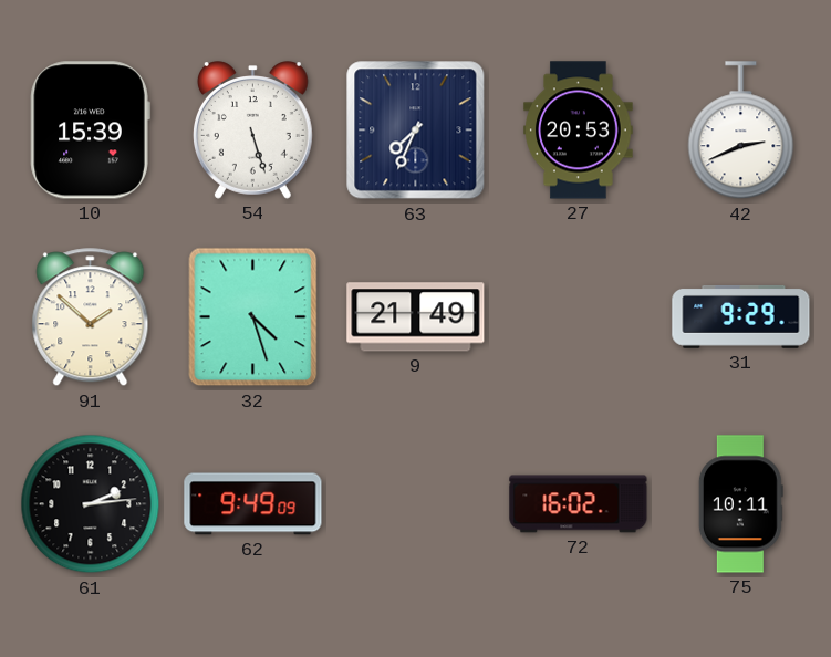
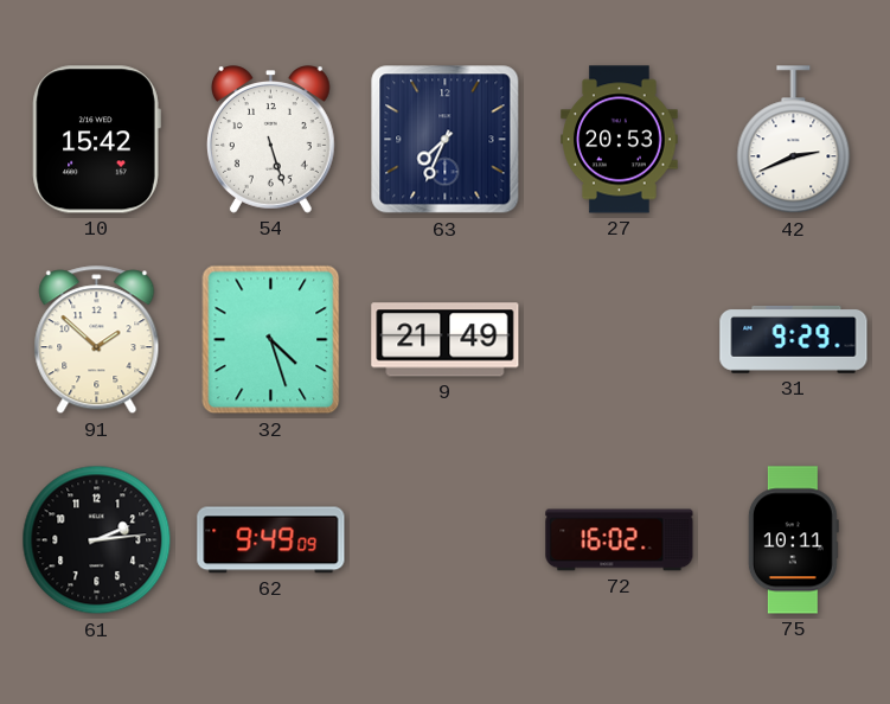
10: 15:39 -> 15:42 (96, 140)
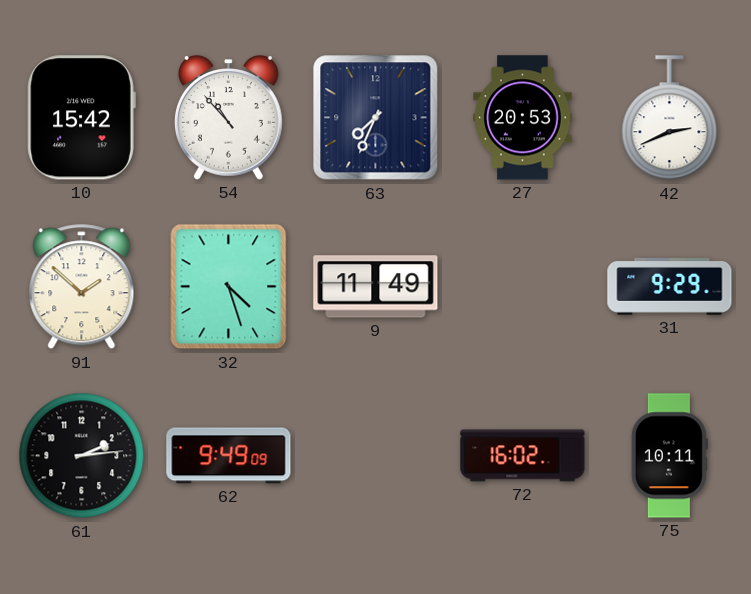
54: 5:27 -> 10:53 (228, 118)
9: 21:49 -> 11:49 (376, 287)
